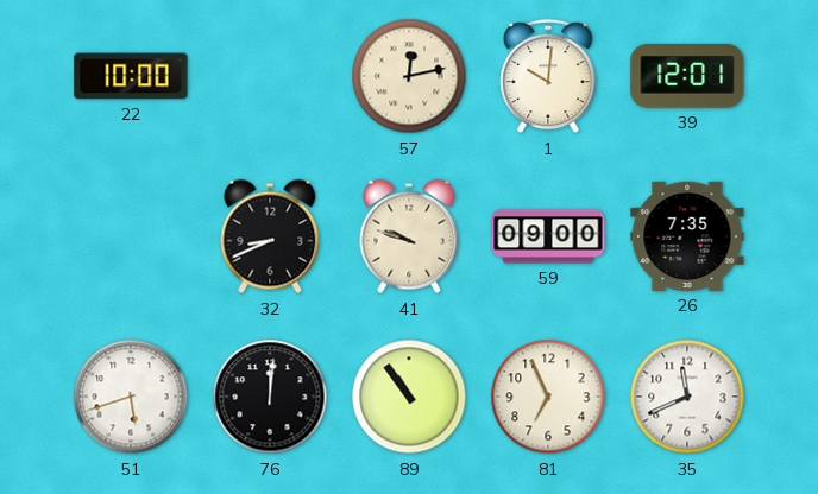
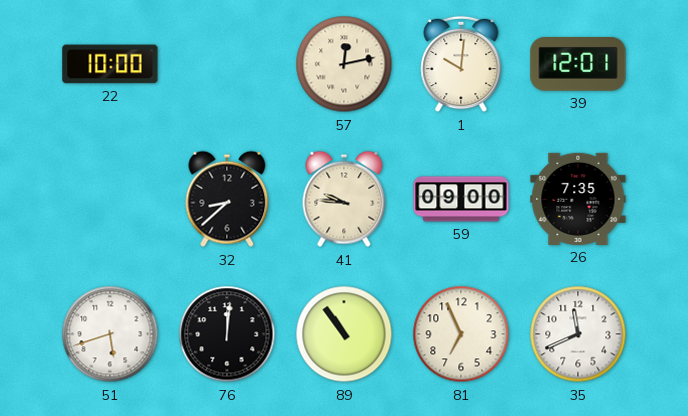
32: 8:41 -> 8:38 (227, 199)
41: 9:48 -> 9:46 (344, 199)
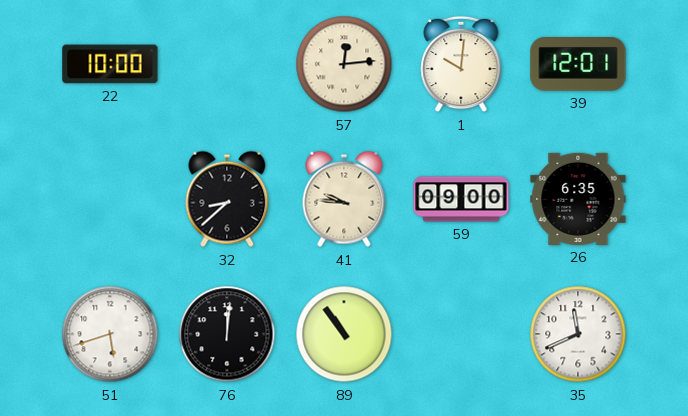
57: 12:13 -> 12:14 (344, 64)
26: 7:35 -> 6:35 (578, 199)
81: 6:56 -> none (461, 334)
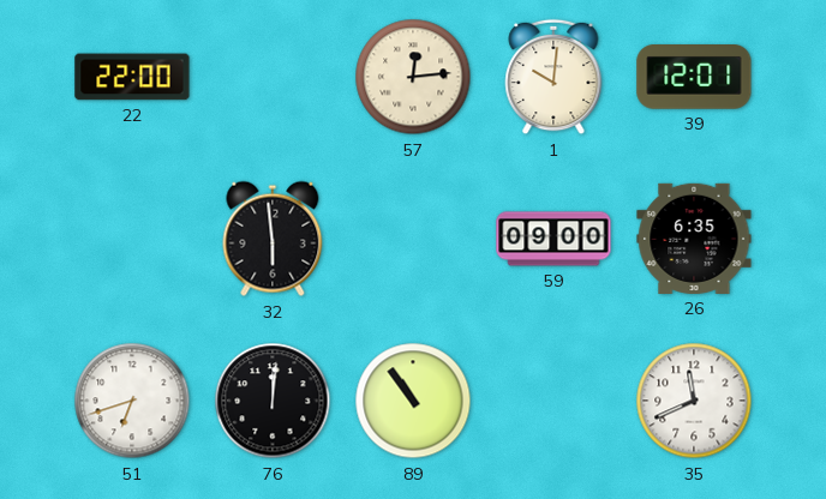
22: 10:00 -> 22:00 (132, 77)
32: 8:38 -> 5:59 (273, 239)
41: 9:46 -> none (344, 199)
51: 5:42 -> 6:42 (132, 401)
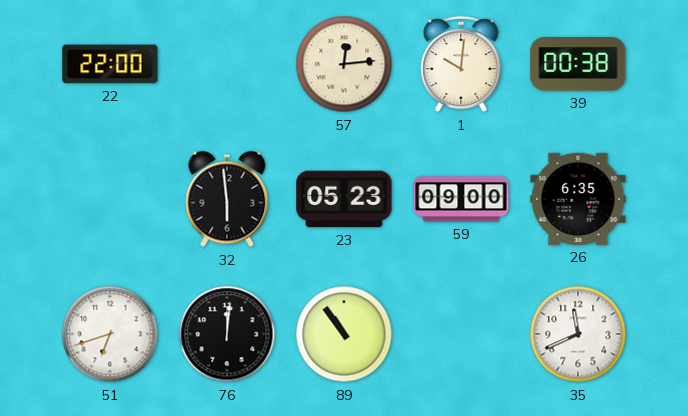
39: 12:01 -> 00:38 (578, 65)
23: none -> 05:23 (344, 199)
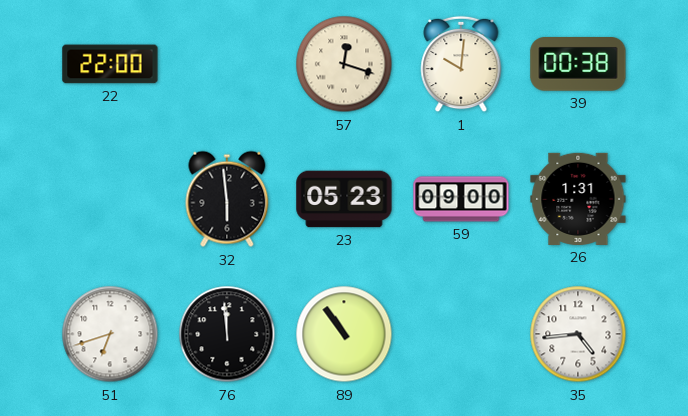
57: 12:14 -> 12:18 (344, 64)
26: 6:35 -> 1:31 (578, 199)
76: 12:01 -> 11:59 (227, 334)
35: 11:41 -> 4:44 (578, 334)
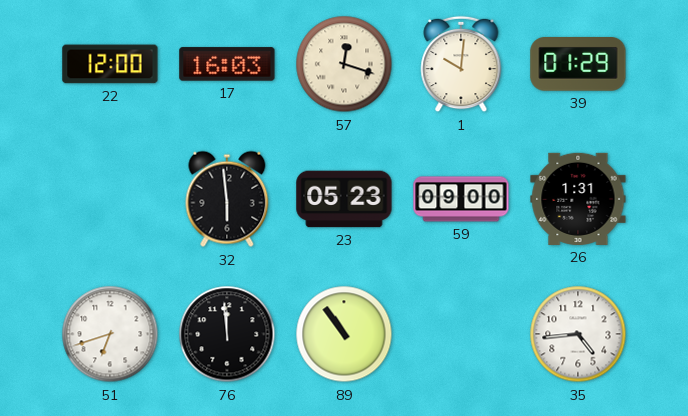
22: 22:00 -> 12:00 (110, 64)
17: none -> 16:03 (227, 64)
39: 00:38 -> 01:29 (578, 65)
